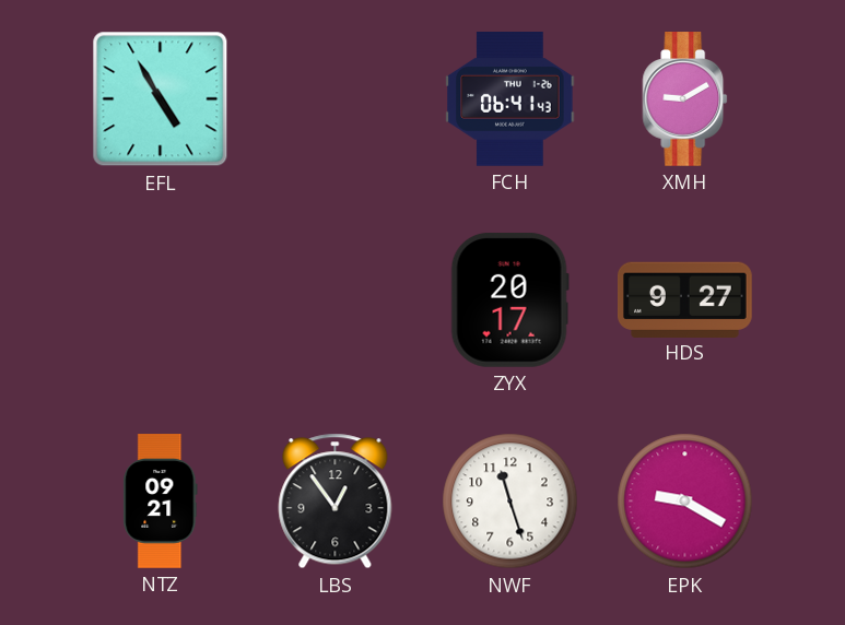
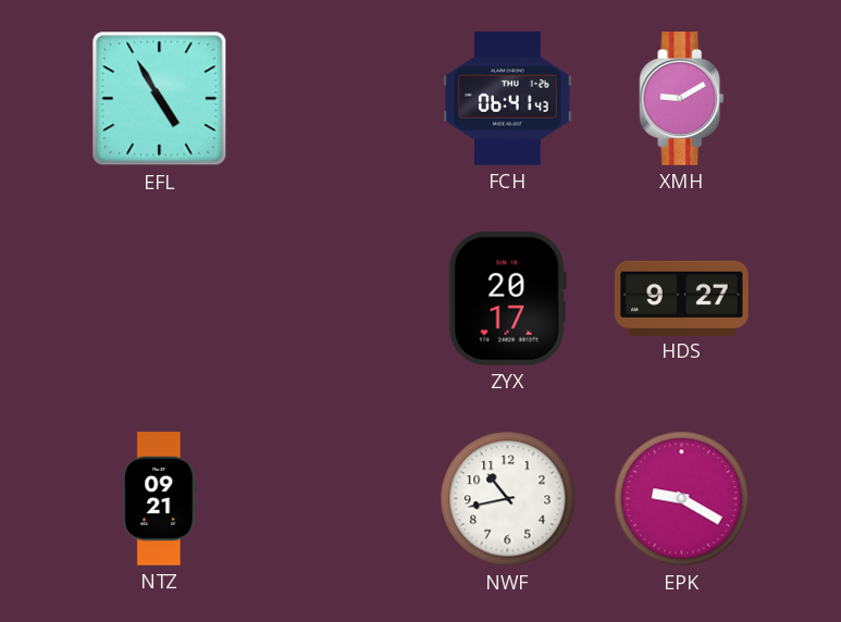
LBS: 12:54 -> none (336, 502)
NWF: 11:27 -> 10:43 (508, 499)
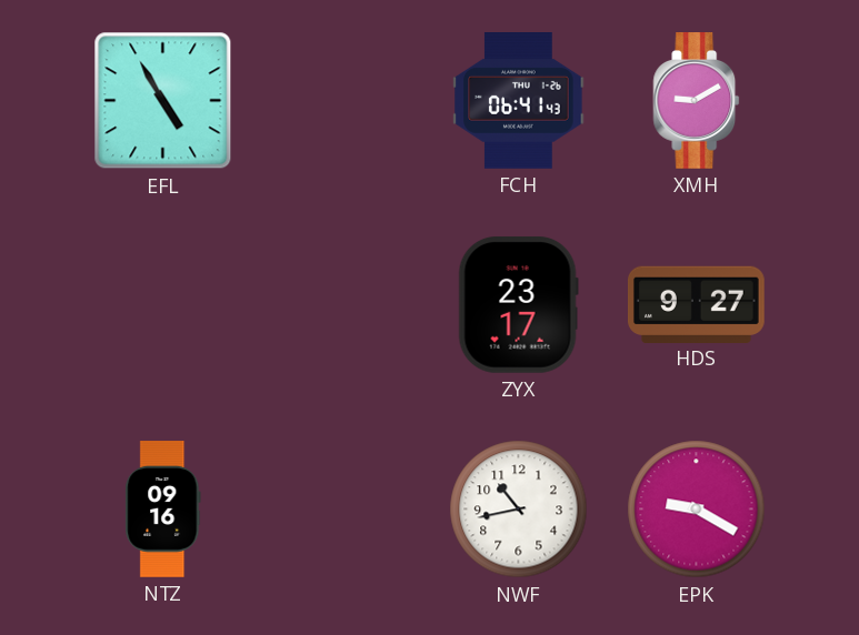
ZYX: 20:17 -> 23:17 (518, 304)
NTZ: 09:21 -> 09:16 (163, 510)
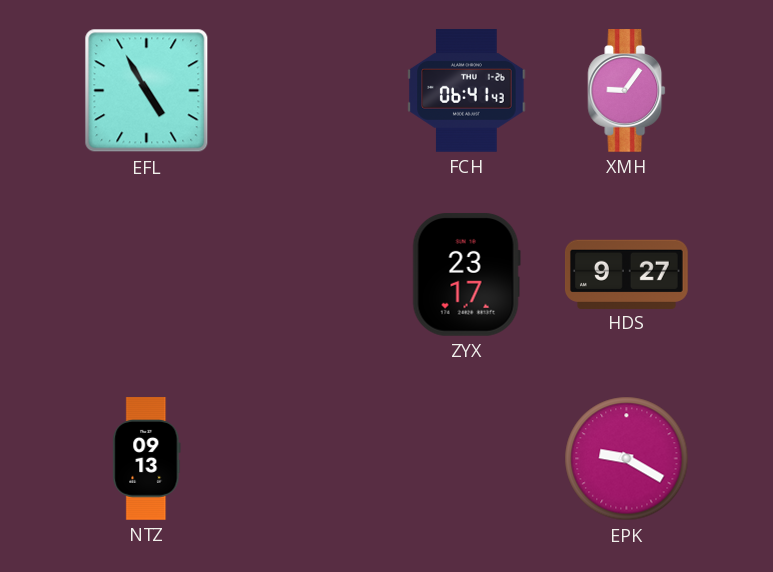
XMH: 9:10 -> 9:06 (627, 91)
NTZ: 09:16 -> 09:13 (147, 459)
NWF: 10:43 -> none (519, 510)
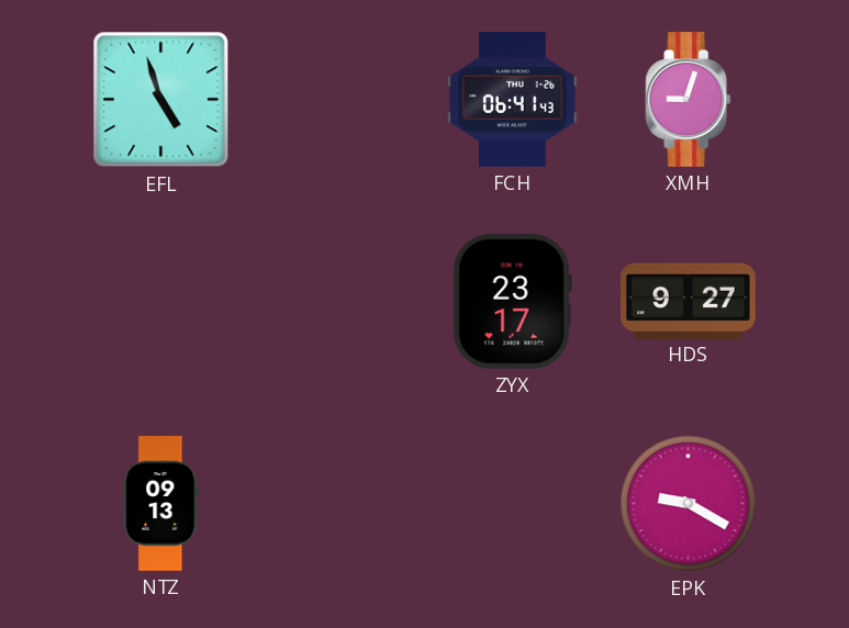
EFL: 4:55 -> 4:57 (161, 100)
XMH: 9:06 -> 9:03 (689, 100)
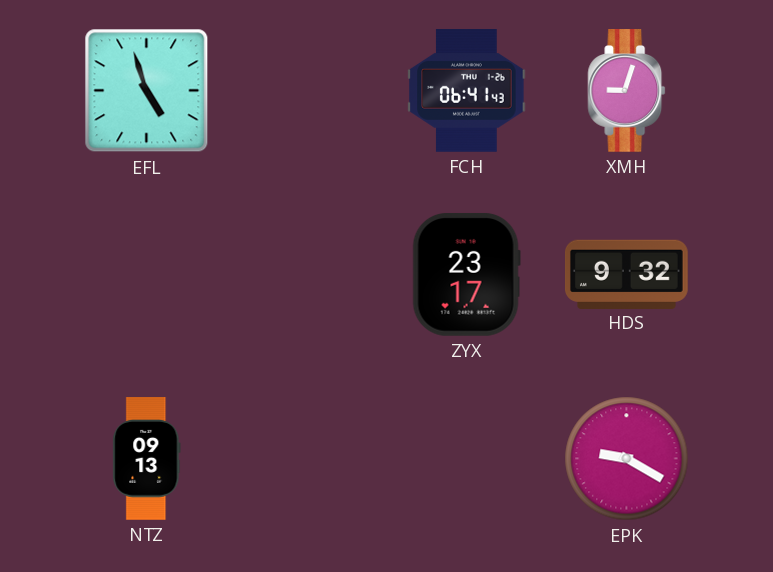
HDS: 9:27 -> 9:32 (627, 274)
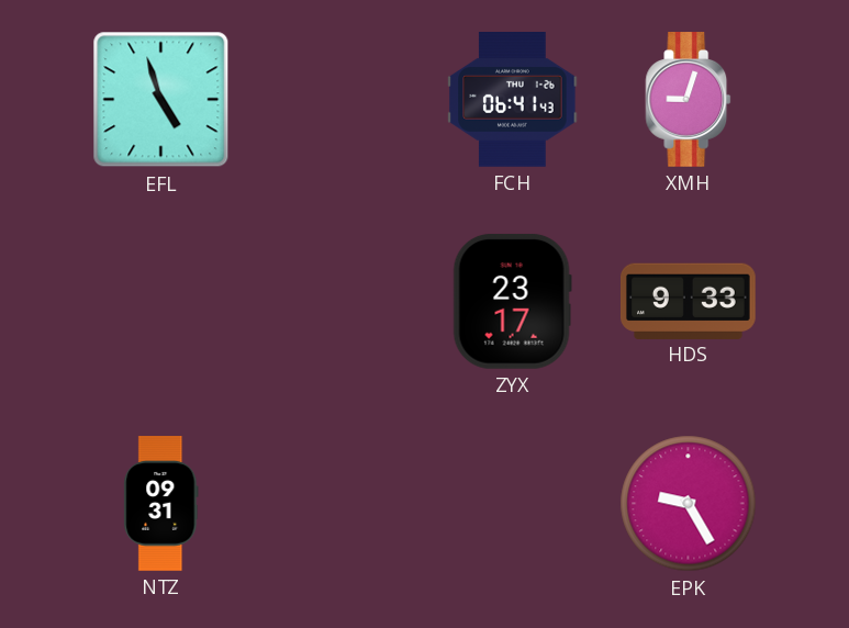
HDS: 9:32 -> 9:33 (689, 301)
NTZ: 09:13 -> 09:31 (161, 504)
EPK: 9:20 -> 9:25 (689, 504)
